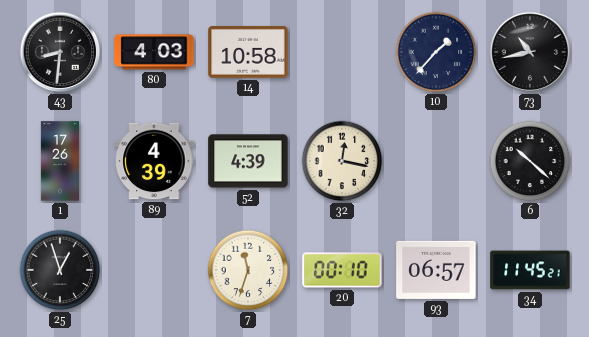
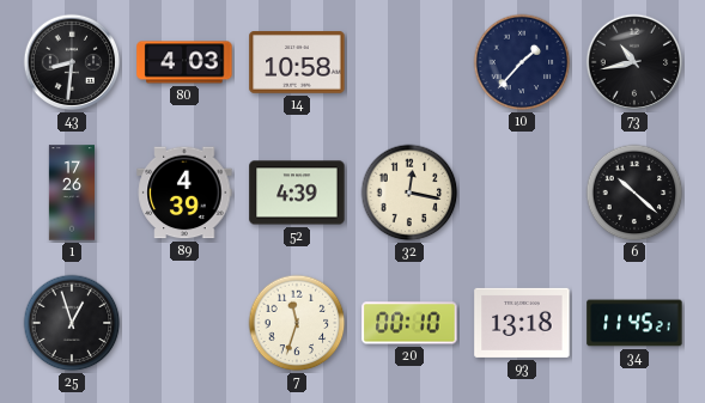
93: 06:57 -> 13:18 (522, 323)
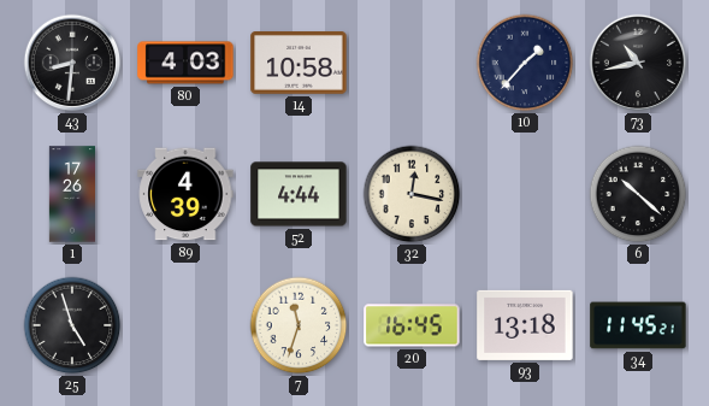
52: 4:39 -> 4:44 (299, 194)
25: 12:57 -> 4:57 (72, 325)
20: 00:10 -> 16:45 (412, 325)
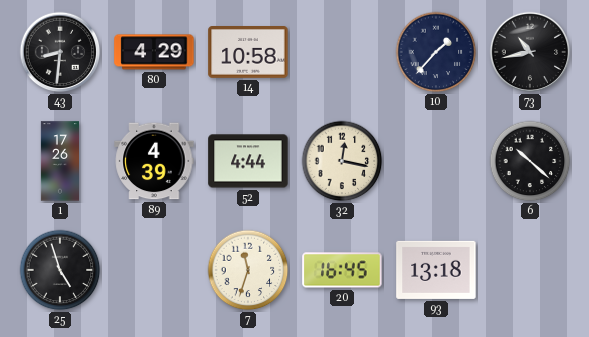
80: 4:03 -> 4:29 (154, 52)
34: 11:45 -> none (638, 325)
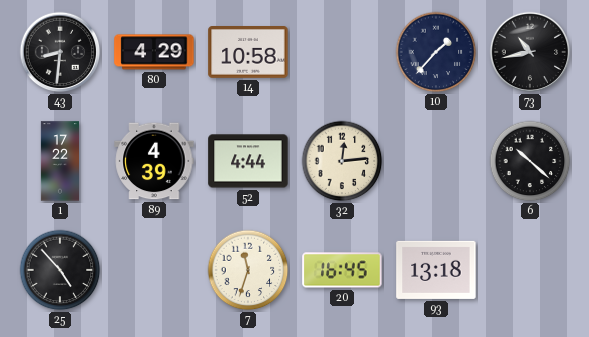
1: 17:26 -> 17:22 (59, 161)
32: 12:17 -> 12:14 (342, 161)
25: 4:57 -> 4:53 (60, 270)
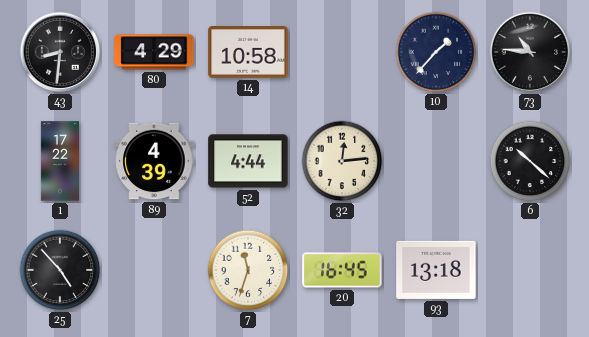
73: 10:43 -> 10:46 (530, 52)
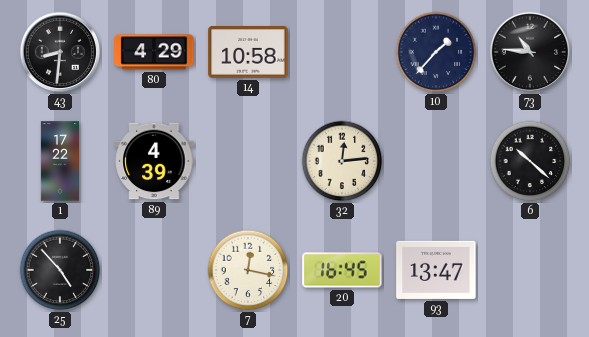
52: 4:44 -> none (248, 161)
7: 11:33 -> 12:17 (248, 270)
93: 13:18 -> 13:47 (436, 270)
